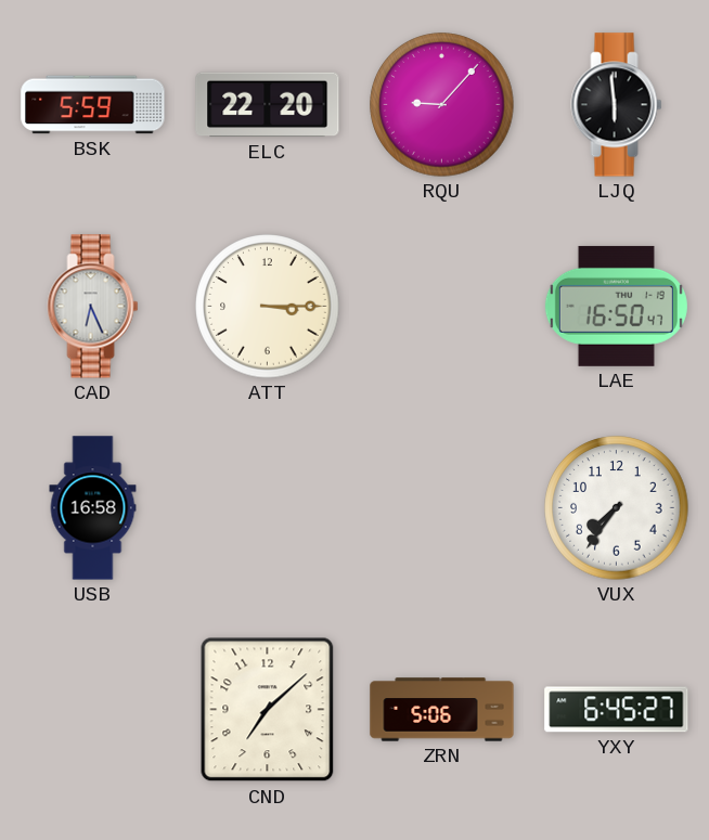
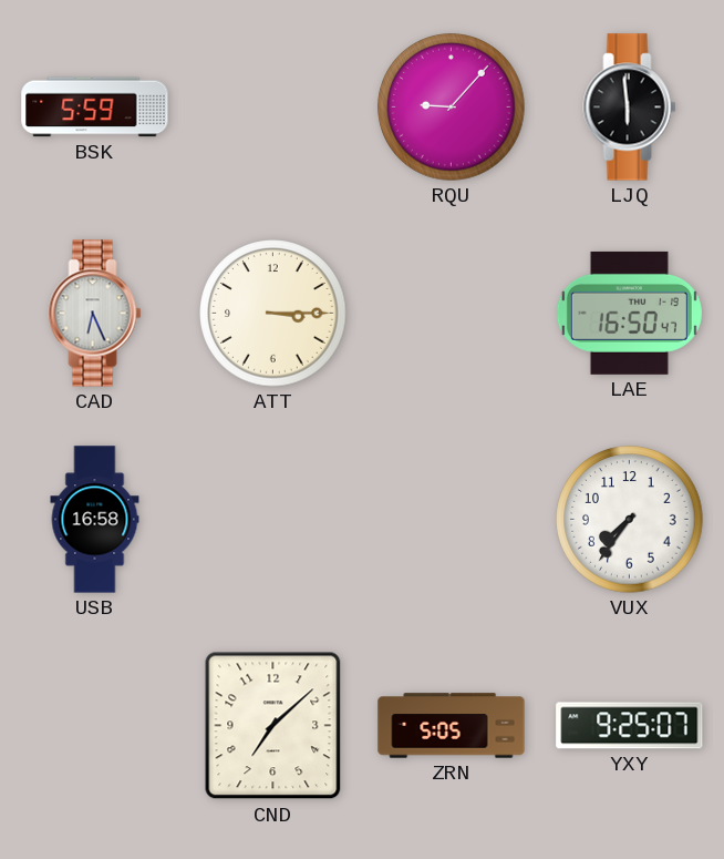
ELC: 22:20 -> none (268, 105)
ZRN: 5:06 -> 5:05 (452, 726)
YXY: 6:45 -> 9:25 (630, 726)
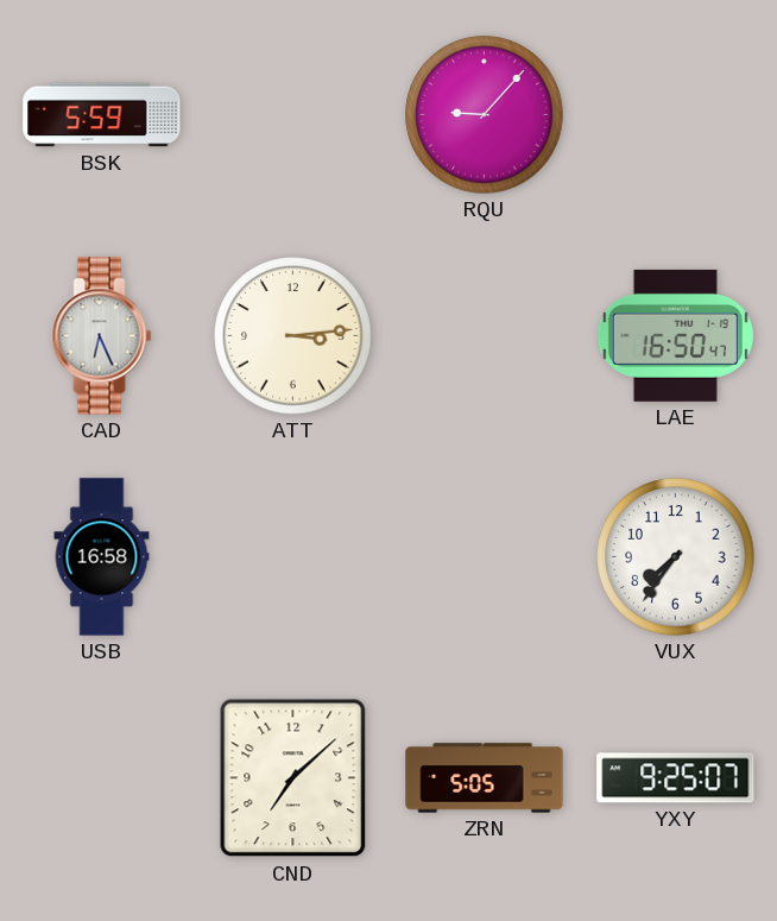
LJQ: 5:59 -> none (630, 108)
ATT: 3:15 -> 3:14 (293, 336)
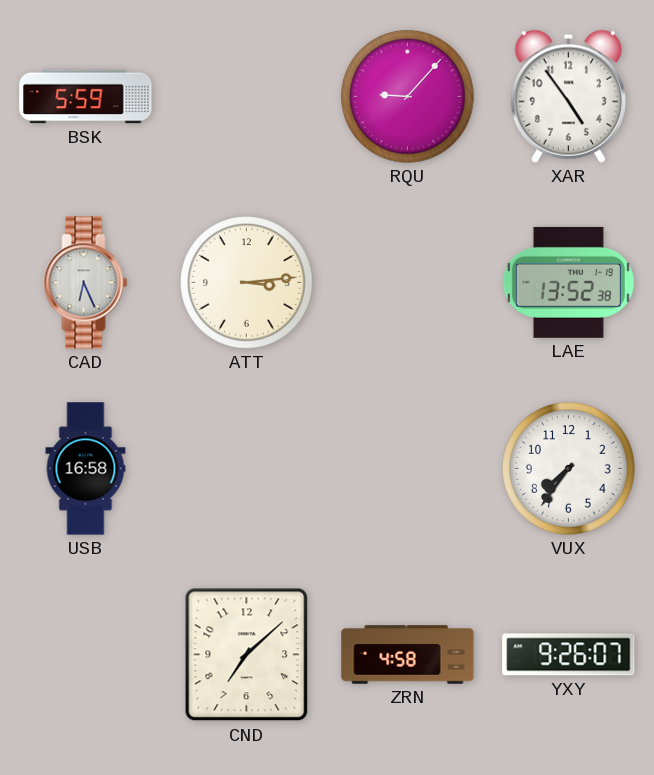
XAR: none -> 4:54 (568, 96)
LAE: 16:50 -> 13:52 (568, 282)
ZRN: 5:05 -> 4:58 (408, 655)
YXY: 9:25 -> 9:26 (569, 655)
